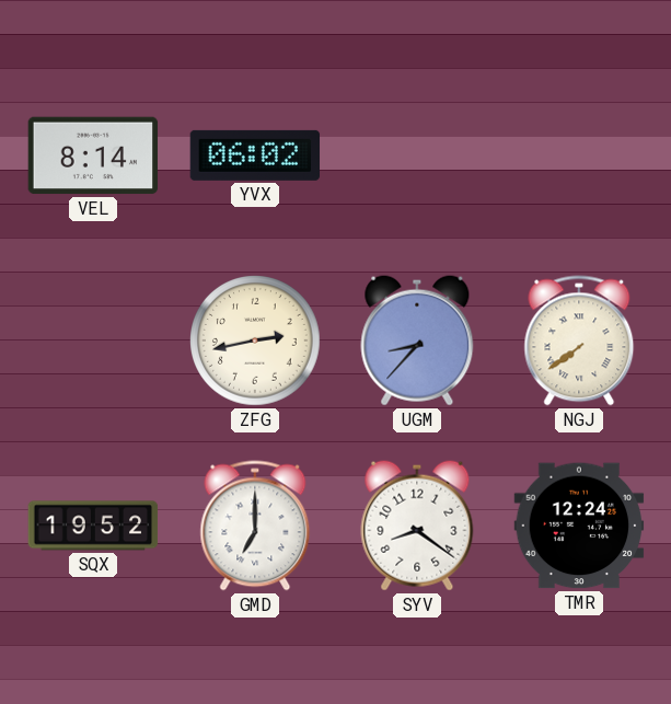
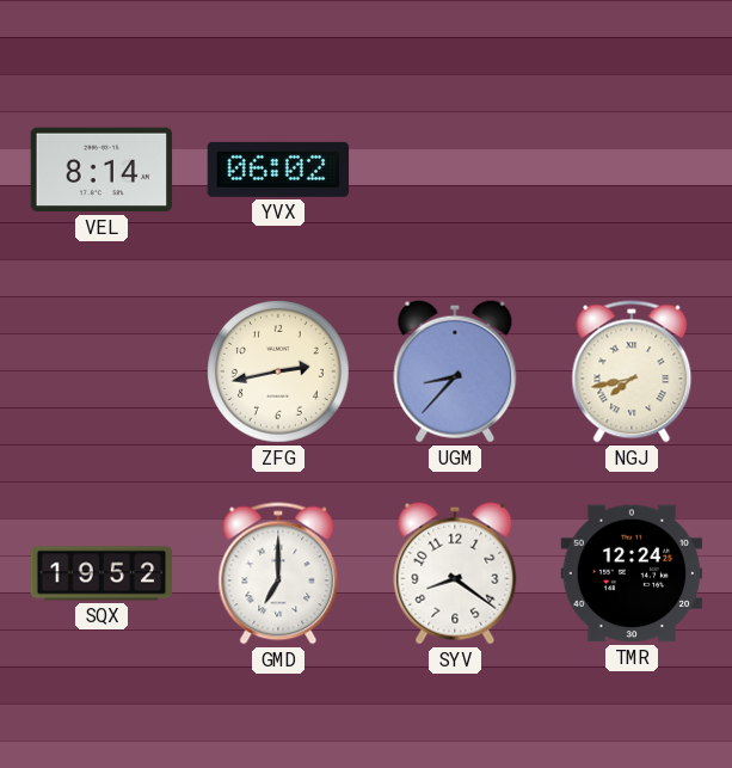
NGJ: 7:39 -> 7:43 (632, 371)
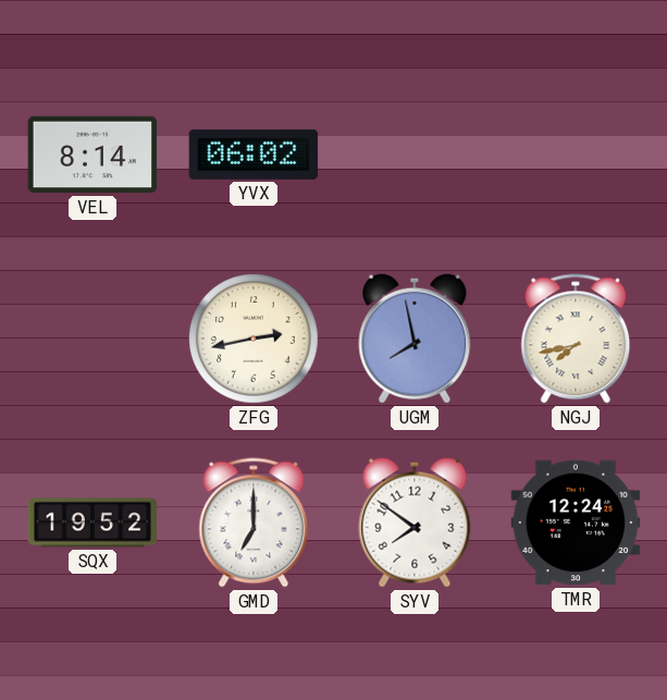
UGM: 8:37 -> 7:58 (415, 339)
SYV: 8:21 -> 7:51 (415, 523)
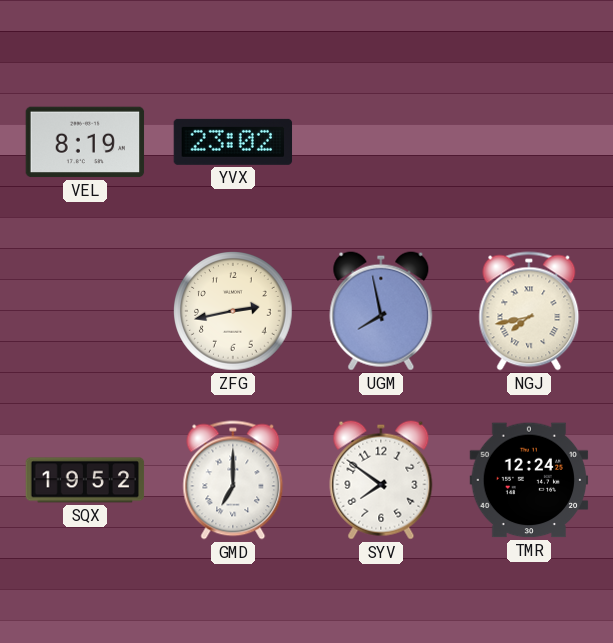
VEL: 8:14 -> 8:19 (85, 142)
YVX: 06:02 -> 23:02 (233, 142)
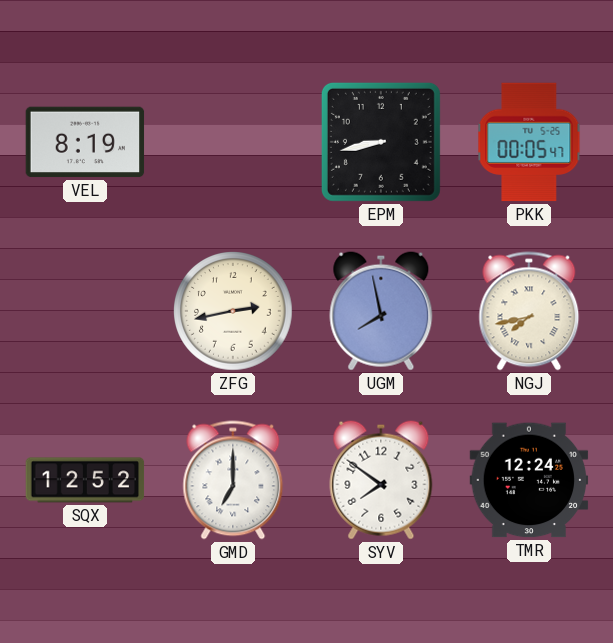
YVX: 23:02 -> none (233, 142)
EPM: none -> 8:43 (381, 142)
PKK: none -> 00:05 (529, 142)
SQX: 19:52 -> 12:52 (85, 480)
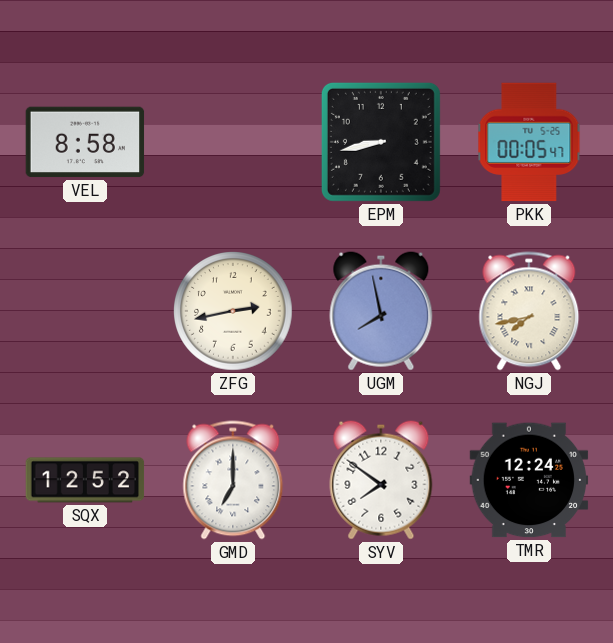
VEL: 8:19 -> 8:58 (85, 142)
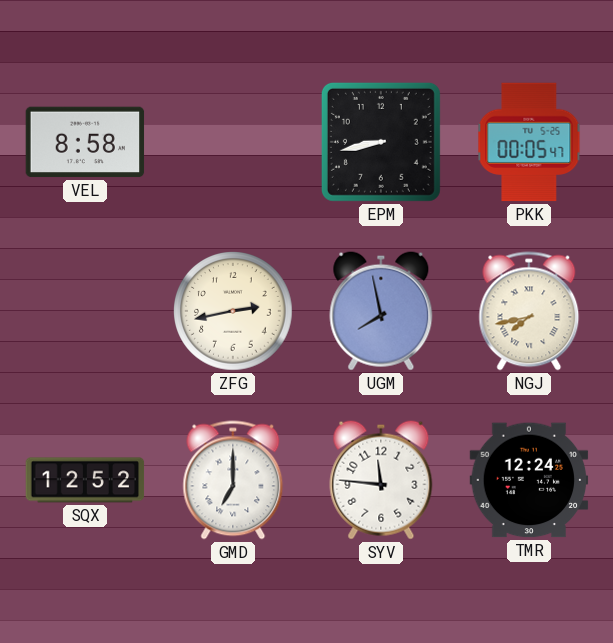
SYV: 7:51 -> 11:46 (381, 480)
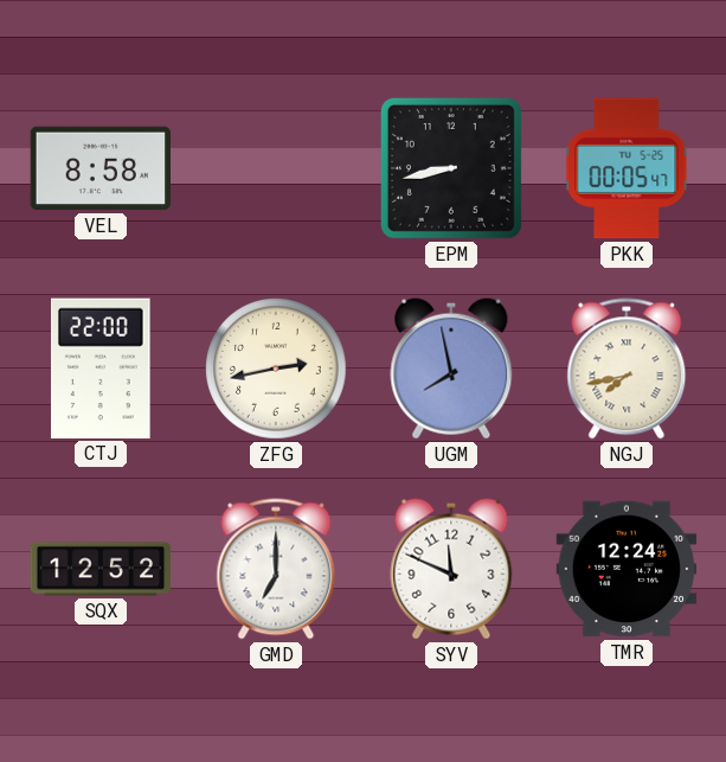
CTJ: none -> 22:00 (102, 369)
SYV: 11:46 -> 11:49 (451, 569)
